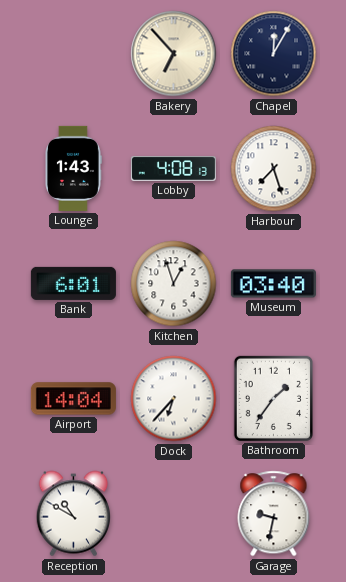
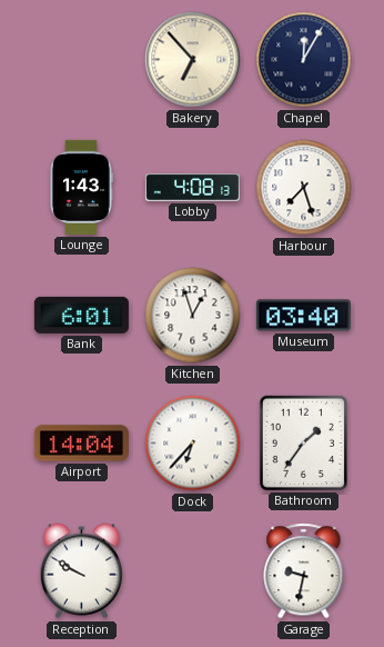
Reception: 10:50 -> 9:50 (82, 571)
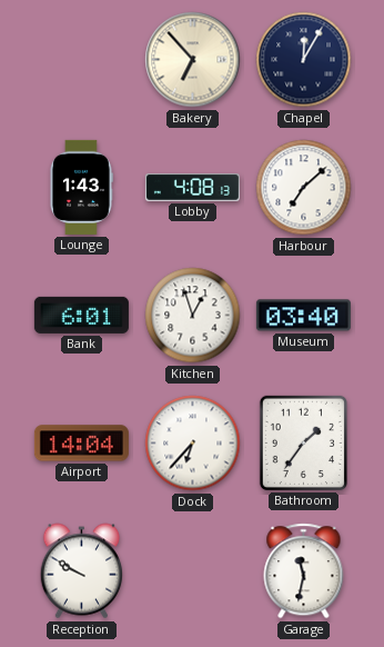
Harbour: 7:27 -> 7:08 (304, 188)
Garage: 9:32 -> 11:32 (304, 571)
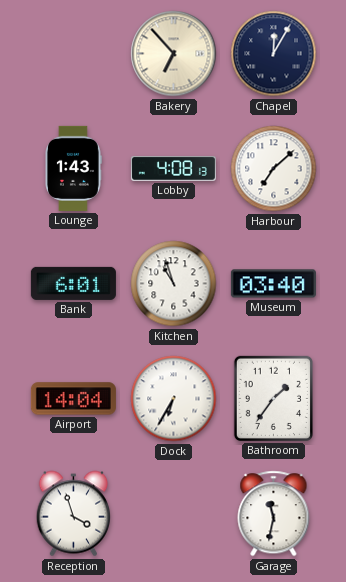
Kitchen: 12:57 -> 10:57 (174, 284)
Dock: 6:37 -> 6:35 (174, 399)
Reception: 9:50 -> 3:57 (74, 514)
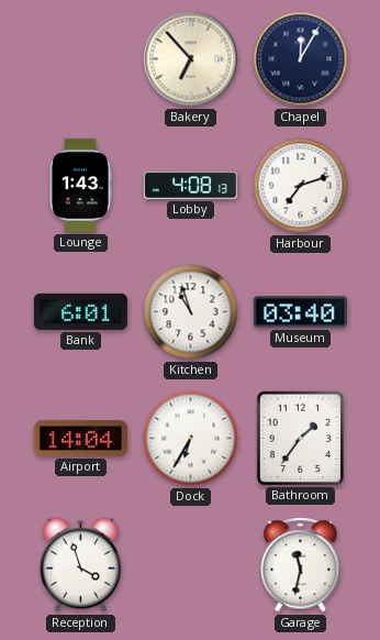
Harbour: 7:08 -> 7:12 (301, 186)
